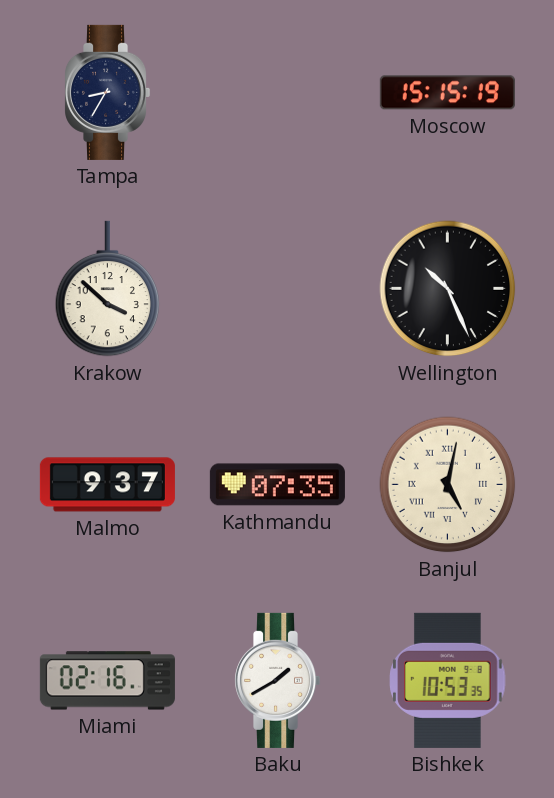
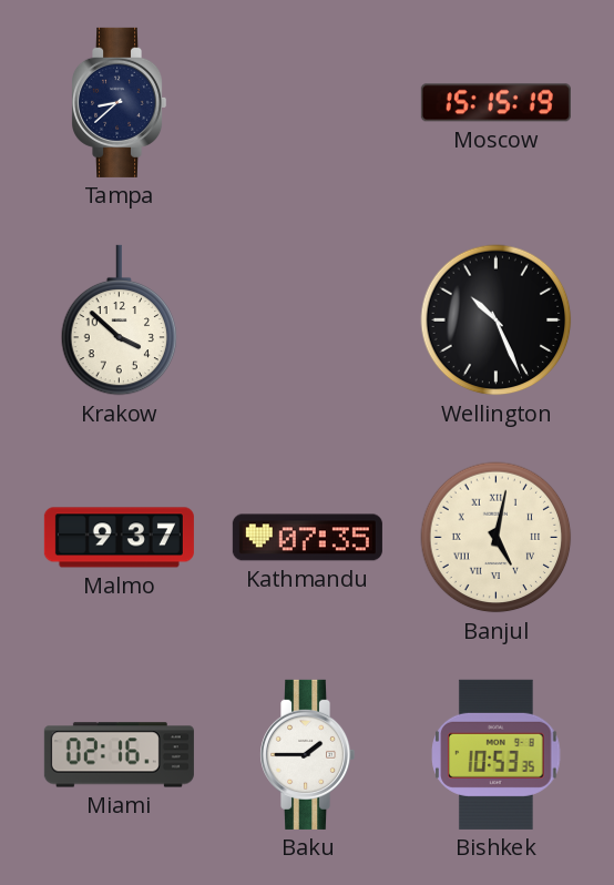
Tampa: 8:35 -> 8:38 (120, 102)
Baku: 1:40 -> 1:45 (308, 754)
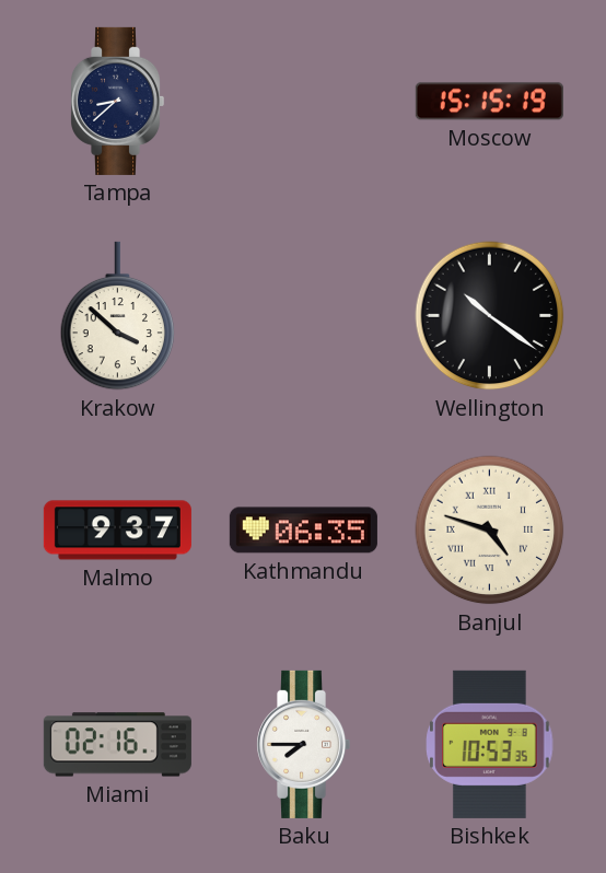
Wellington: 10:26 -> 10:21 (490, 316)
Kathmandu: 07:35 -> 06:35 (303, 531)
Banjul: 5:02 -> 4:48 (490, 531)
Baku: 1:45 -> 7:45 (304, 744)
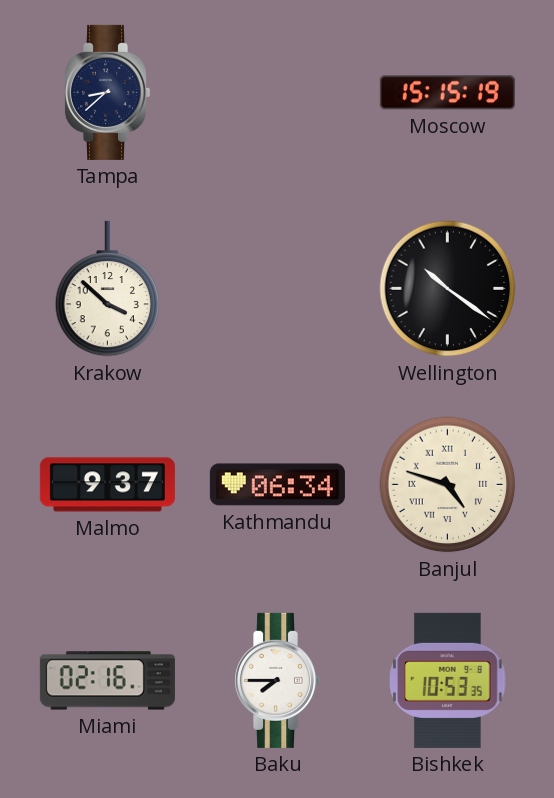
Kathmandu: 06:35 -> 06:34 (277, 485)
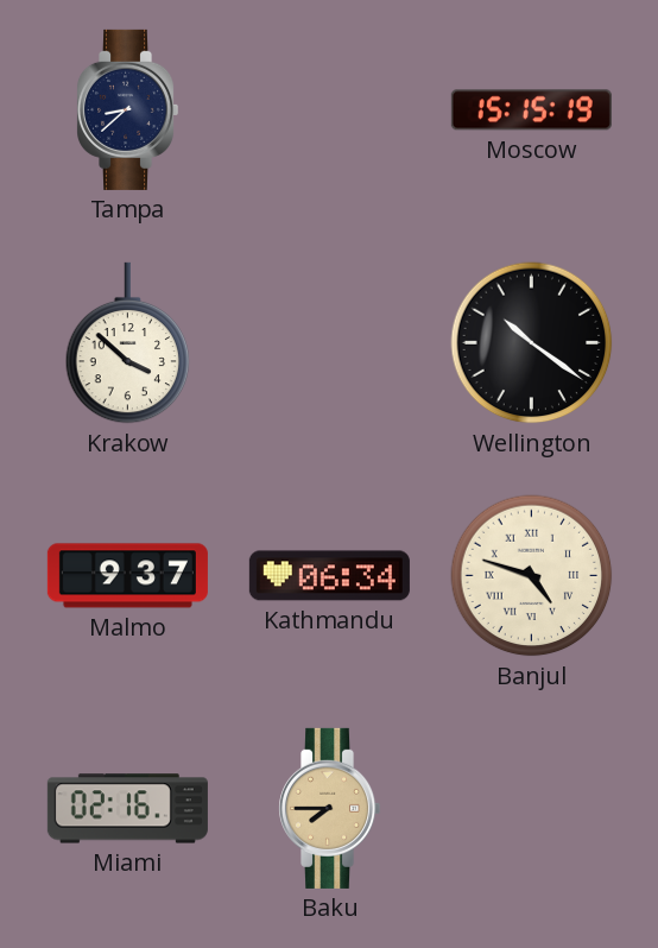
Baku dial: white -> champagne (330, 808)
Bishkek: 10:53 -> none (448, 680)
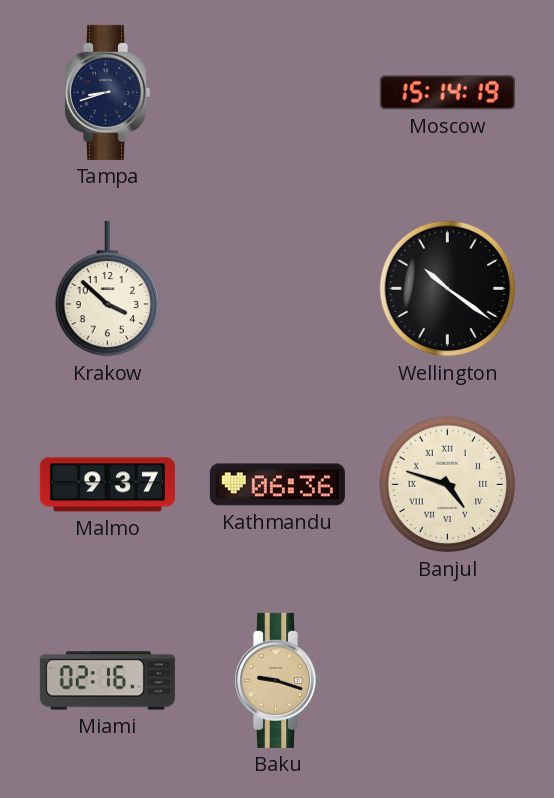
Tampa: 8:38 -> 8:42 (108, 92)
Moscow: 15:15 -> 15:14 (447, 93)
Kathmandu: 06:34 -> 06:36 (277, 485)
Baku: 7:45 -> 9:18 (278, 680)
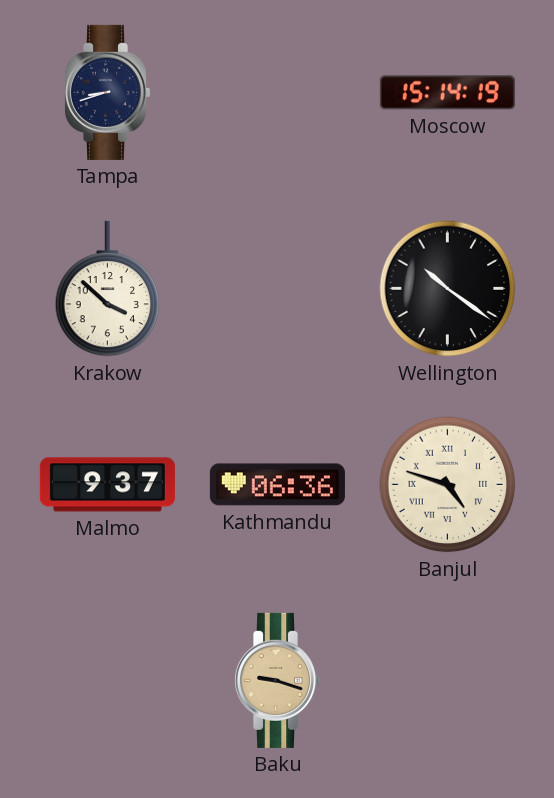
Miami: 02:16 -> none (107, 681)
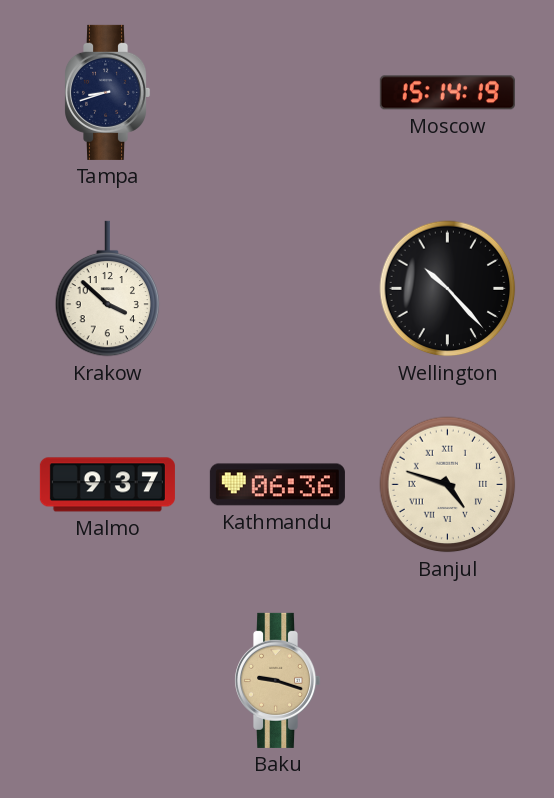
Wellington: 10:21 -> 10:23 (448, 289)
